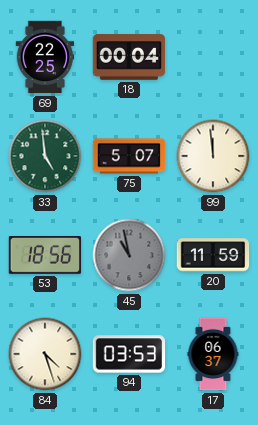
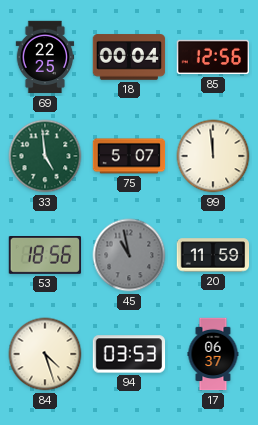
85: none -> 12:56 (213, 57)
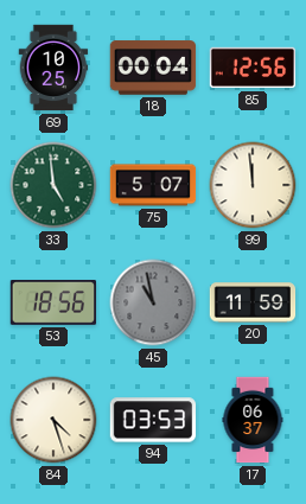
69: 22:25 -> 10:25 (53, 68)
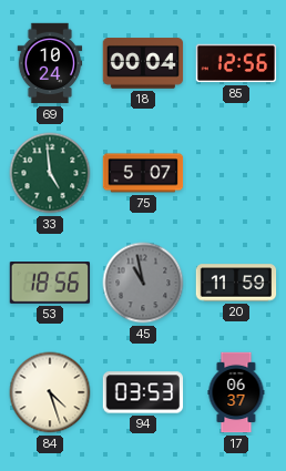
69: 10:25 -> 10:24 (50, 63)
99: 11:59 -> none (253, 185)
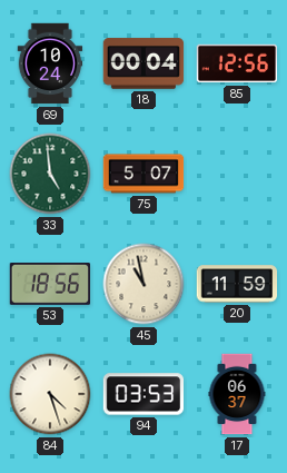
45 dial: grey -> cream (143, 284)
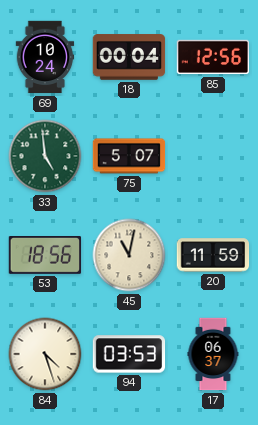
45: 10:58 -> 11:02 (129, 255)
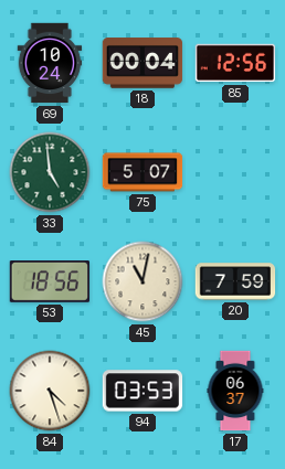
20: 11:59 -> 7:59 (235, 281)
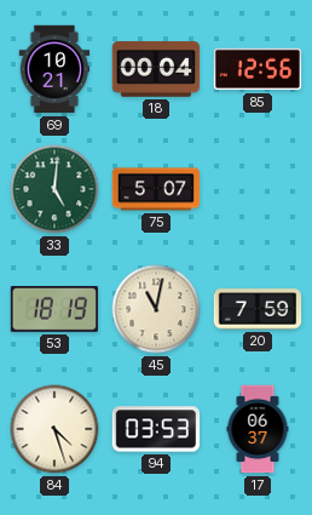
69: 10:24 -> 10:21 (54, 69)
33: 4:59 -> 5:01 (54, 189)
53: 18:56 -> 18:19 (54, 310)
